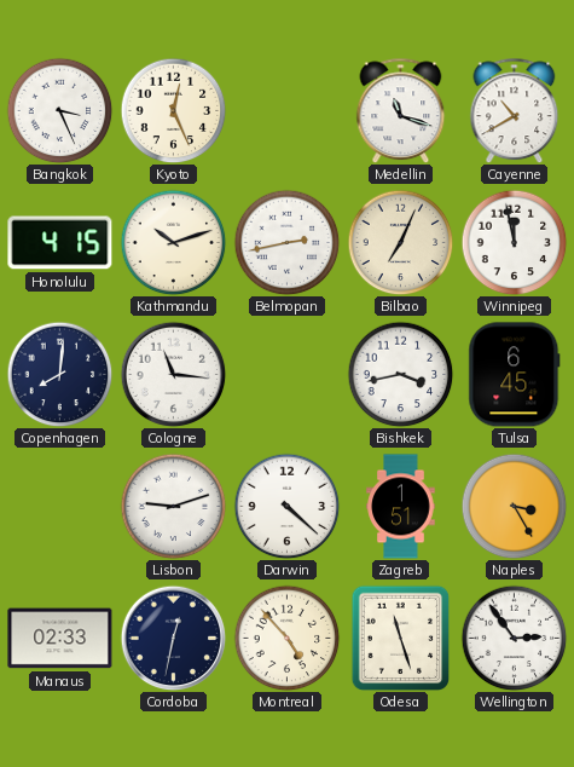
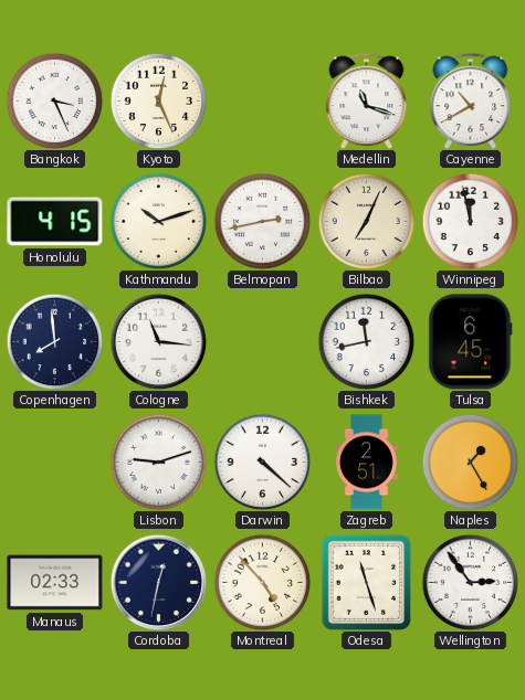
Copenhagen: 8:01 -> 7:59 (54, 341)
Bishkek: 3:43 -> 11:43 (366, 341)
Zagreb: 1:51 -> 2:51 (367, 463)
Naples: 3:25 -> 1:25 (470, 462)
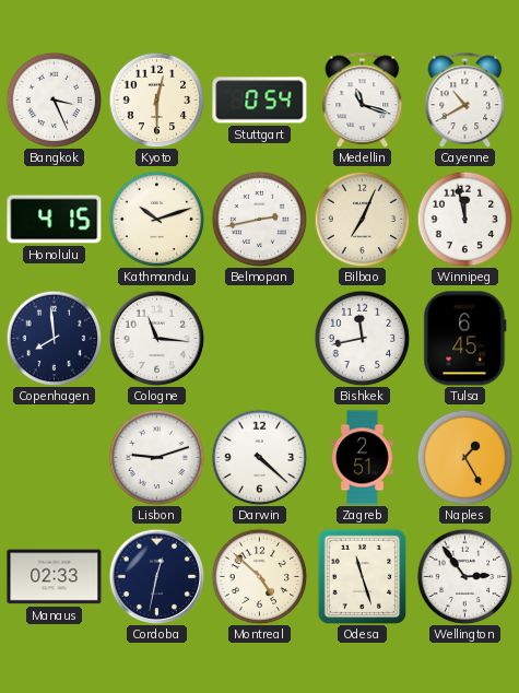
Kyoto: 12:26 -> 12:30 (156, 99)
Stuttgart: none -> 0:54 (260, 101)
Montreal: 4:53 -> 4:52 (259, 576)
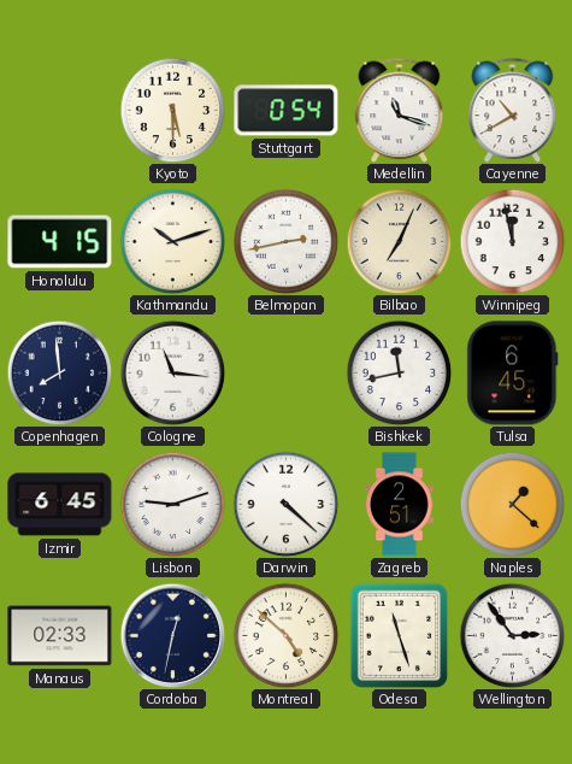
Bangkok: 3:26 -> none (54, 99)
Kyoto: 12:30 -> 5:30 (172, 110)
Izmir: none -> 6:45 (60, 505)
Naples: 1:25 -> 1:22 (512, 504)
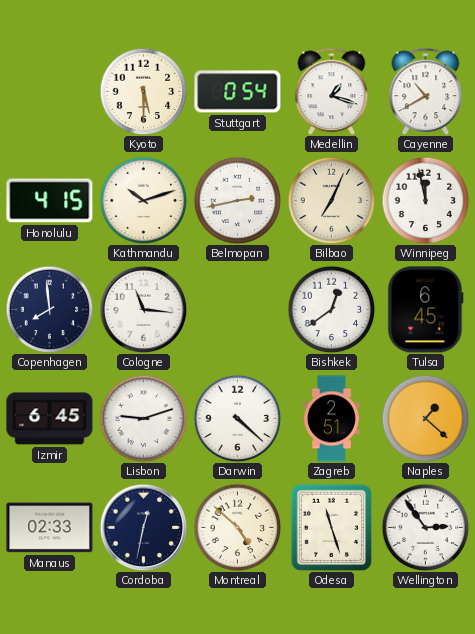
Medellin: 11:18 -> 1:18 (332, 91)
Bishkek: 11:43 -> 12:39 (331, 309)
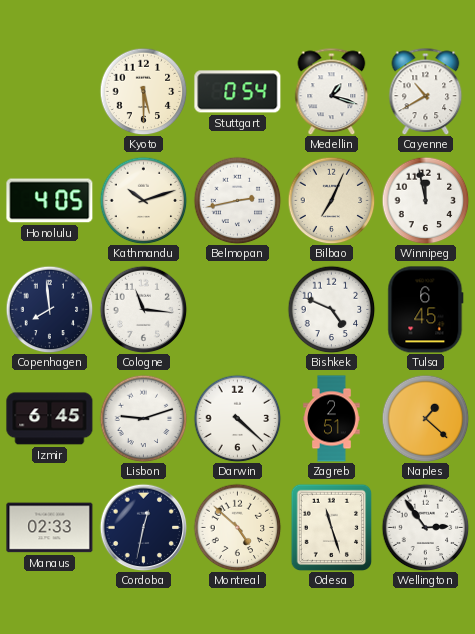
Honolulu: 4:15 -> 4:05 (50, 201)
Bishkek: 12:39 -> 4:49 (331, 309)
